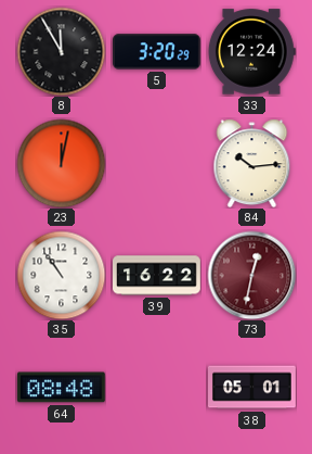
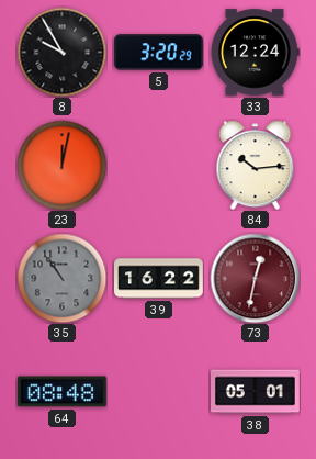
8: 11:55 -> 9:55 (61, 52)
35 dial: white -> grey (61, 278)
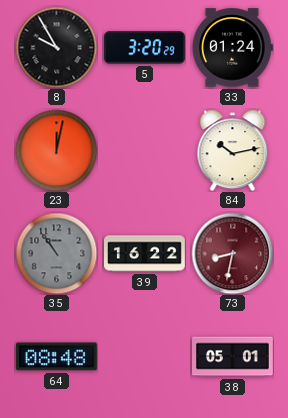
33: 12:24 -> 01:24 (232, 48)
84: 10:14 -> 10:13 (233, 150)
73: 12:32 -> 8:32 (232, 253)
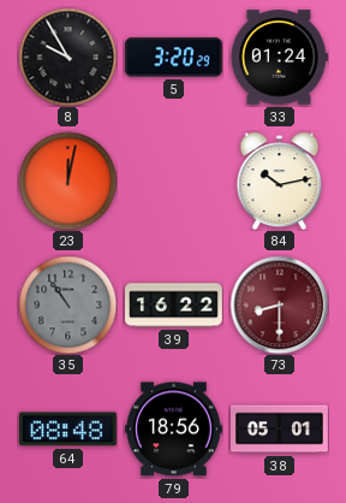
73: 8:32 -> 8:30 (279, 304)
79: none -> 18:56 (174, 430)
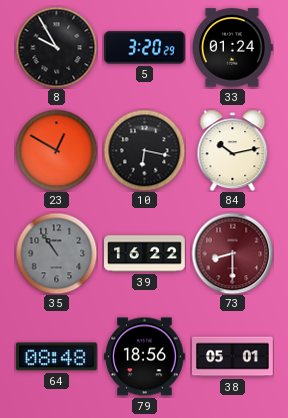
23: 12:02 -> 12:50 (56, 150)
10: none -> 6:17 (144, 150)
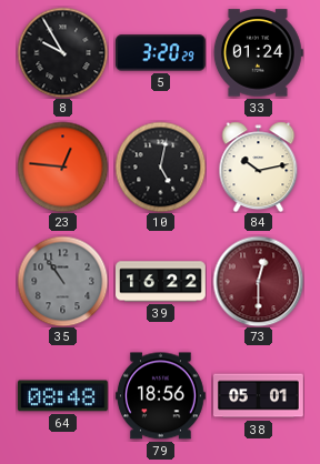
23: 12:50 -> 12:46 (62, 167)
10: 6:17 -> 5:02 (160, 167)
73: 8:30 -> 12:30 (258, 281)
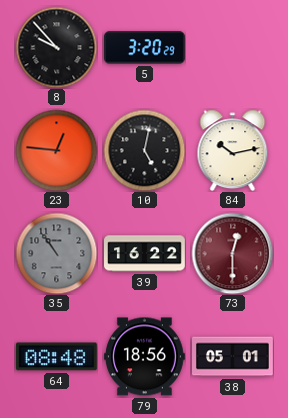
8: 9:55 -> 9:53 (56, 47)
33: 01:24 -> none (258, 53)
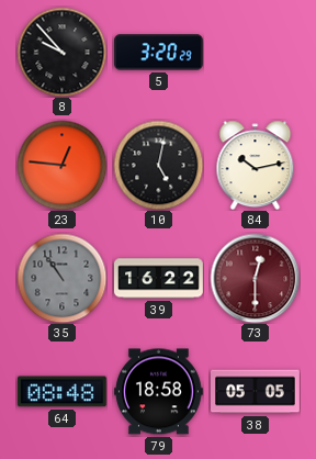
79: 18:56 -> 18:58 (159, 392)
38: 05:01 -> 05:05 (256, 392)
